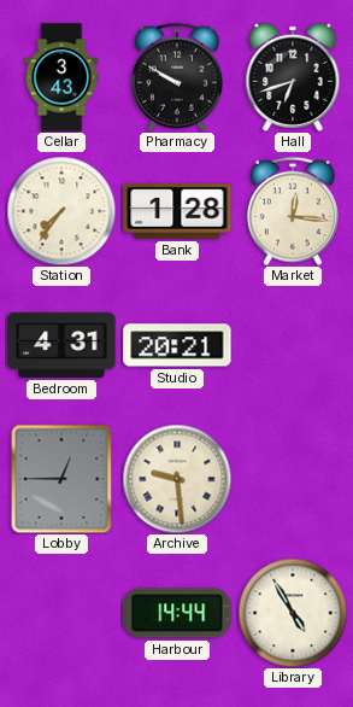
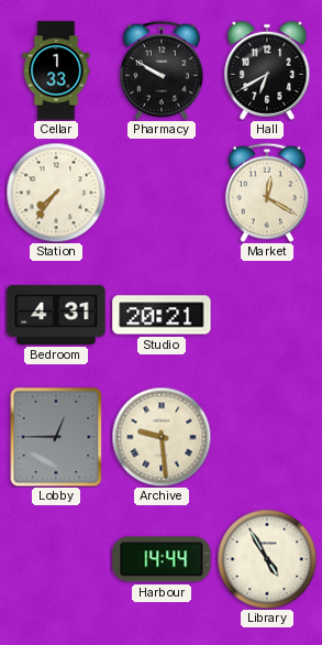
Cellar: 3:43 -> 1:33 (56, 70)
Hall: 6:42 -> 6:40 (267, 70)
Bank: 1:28 -> none (177, 211)
Market: 12:16 -> 12:20 (267, 193)
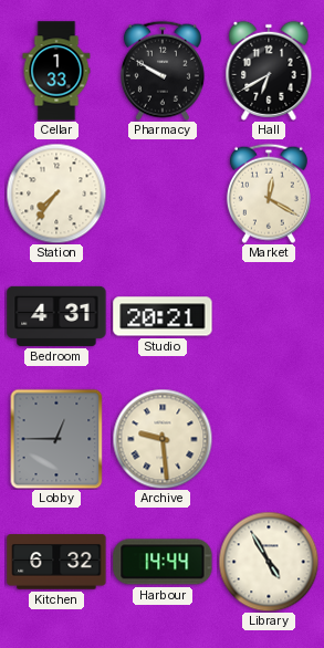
Kitchen: none -> 6:32 (56, 562)
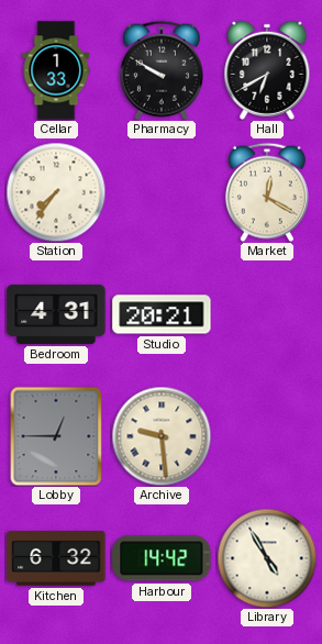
Harbour: 14:44 -> 14:42 (162, 558)
